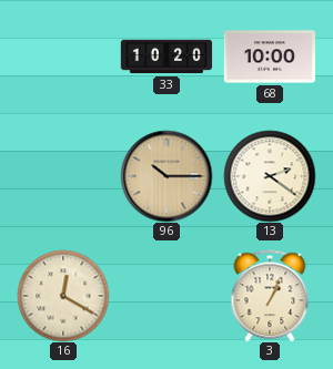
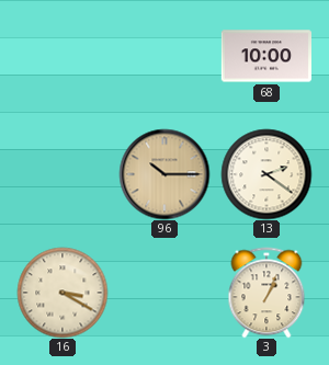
33: 10:20 -> none (167, 57)
16: 12:20 -> 3:20 (63, 293)
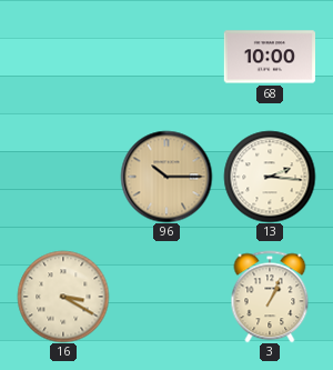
13: 2:21 -> 2:16 (270, 177)
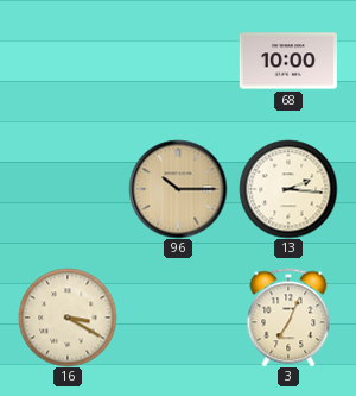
3: 1:04 -> 7:04 (288, 318)
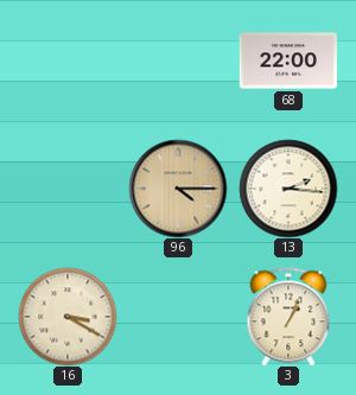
68: 10:00 -> 22:00 (287, 60)
96: 10:15 -> 4:15 (178, 189)
3: 7:04 -> 1:04 (288, 317)
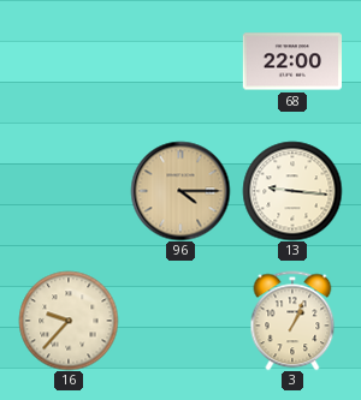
13: 2:16 -> 9:16 (292, 191)
16: 3:20 -> 9:37 (69, 321)
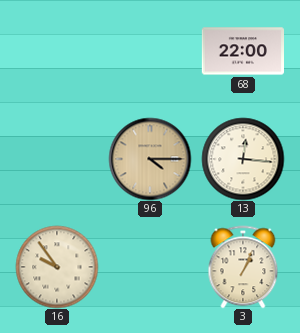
13: 9:16 -> 12:16 (243, 159)
16: 9:37 -> 9:54 (57, 267)
